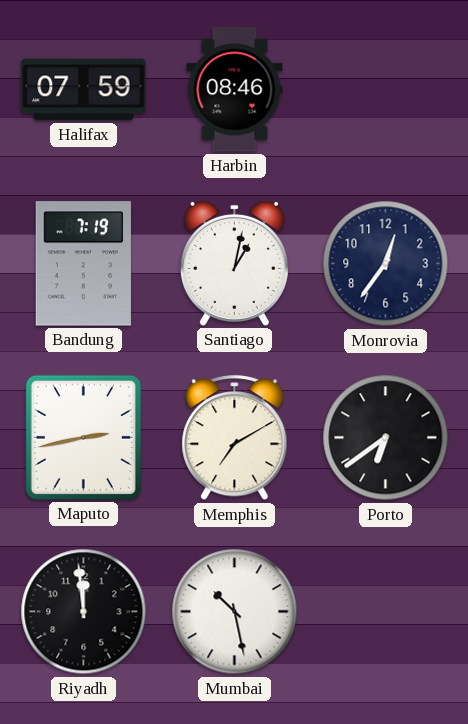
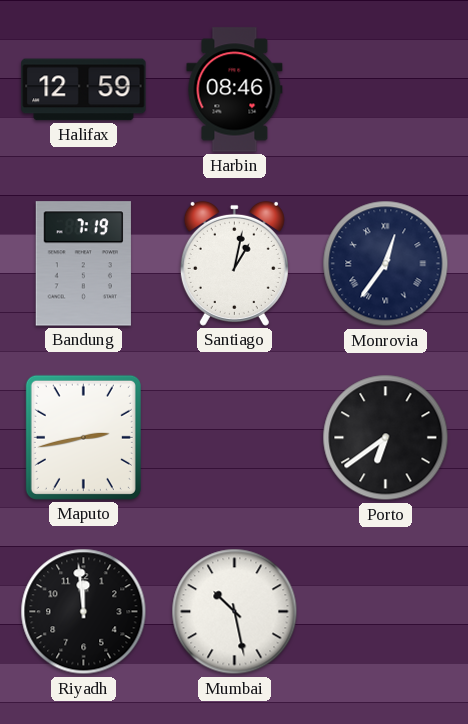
Halifax: 07:59 -> 12:59 (84, 90)
Monrovia numerals: Arabic -> Roman (386, 264)
Memphis: 7:10 -> none (235, 438)
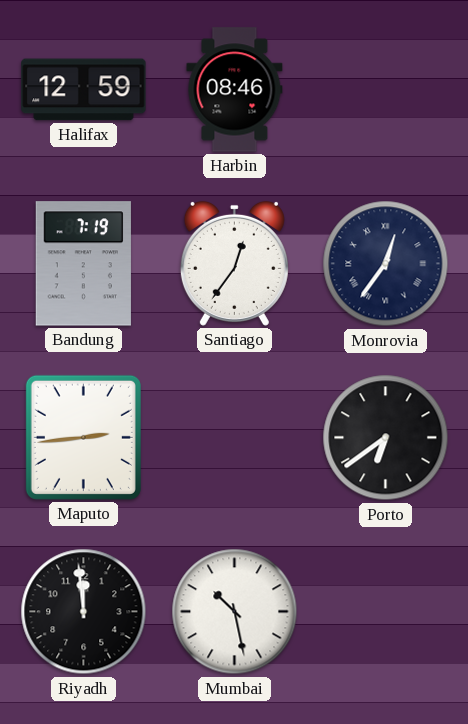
Santiago: 1:02 -> 12:36 (234, 263)
Maputo: 2:43 -> 2:44 (83, 437)
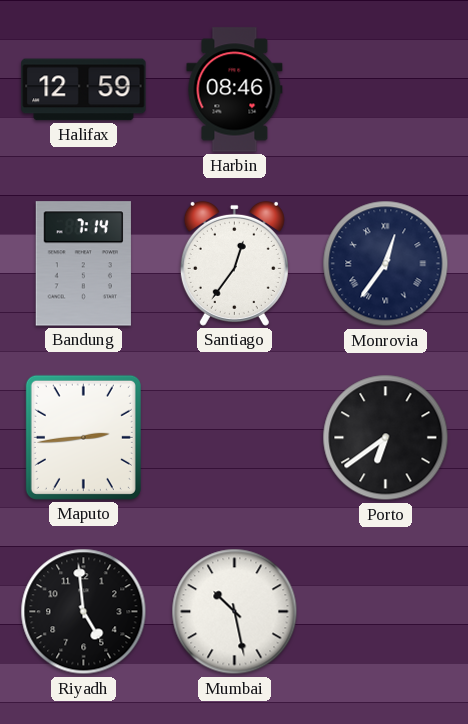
Bandung: 7:19 -> 7:14 (83, 264)
Riyadh: 11:59 -> 4:59 (84, 612)
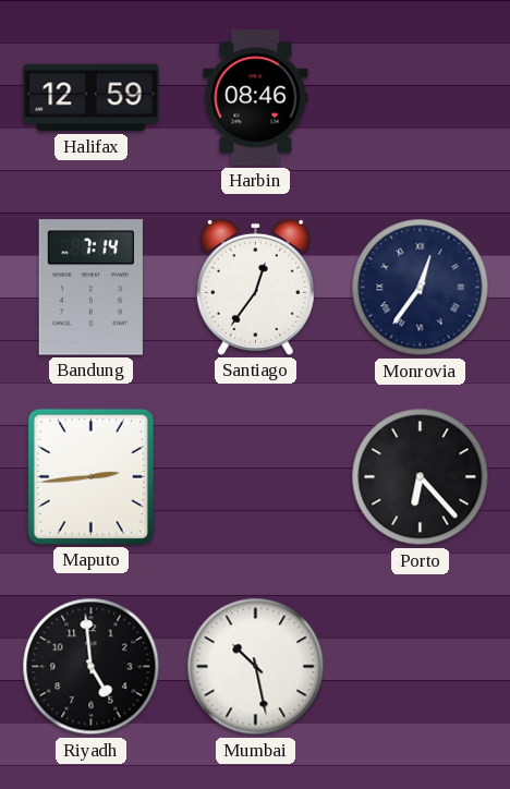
Porto: 6:39 -> 6:23 (421, 477)
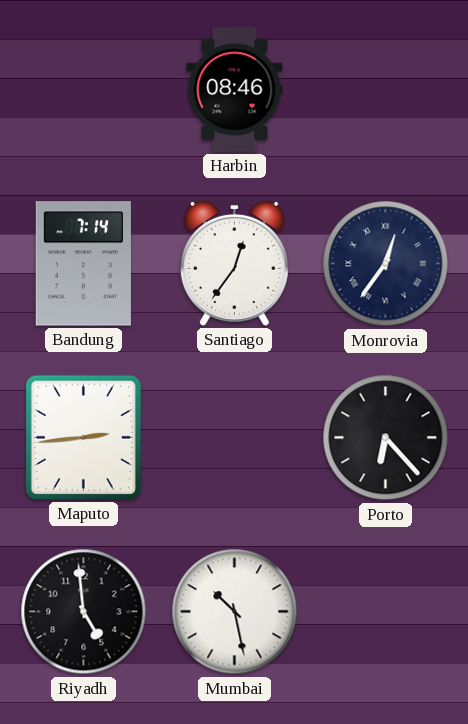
Halifax: 12:59 -> none (92, 98)
